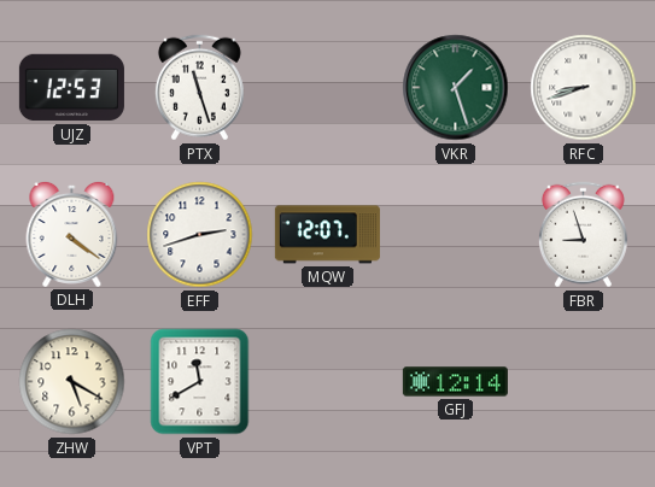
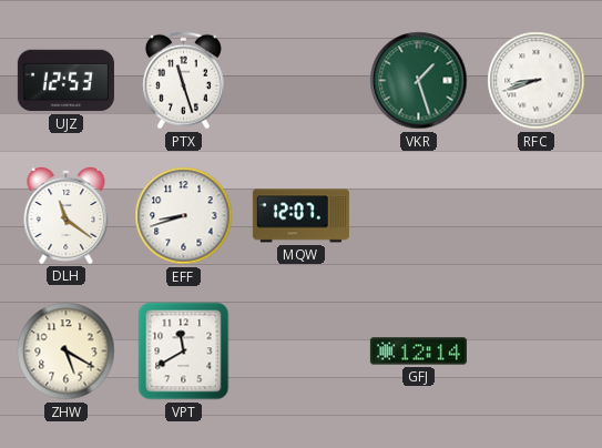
DLH: 4:21 -> 11:21 (67, 215)
EFF: 2:42 -> 8:42 (184, 216)
FBR: 8:57 -> none (583, 235)
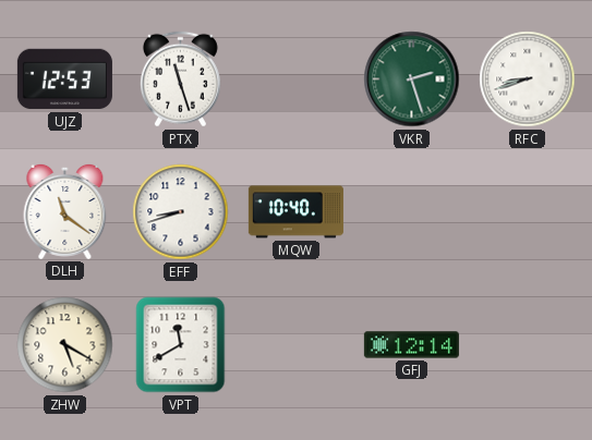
VKR: 1:27 -> 2:27 (412, 80)
MQW: 12:07 -> 10:40 (295, 212)
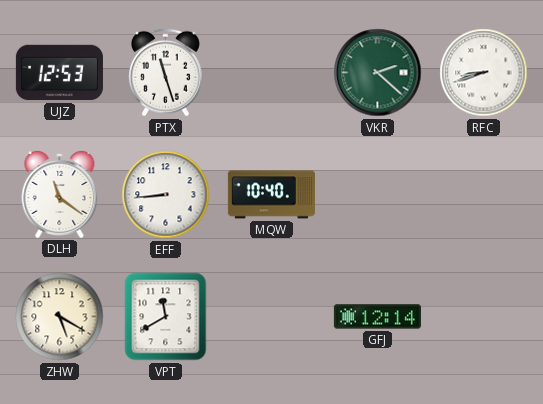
VKR: 2:27 -> 2:22 (378, 73)
EFF: 8:42 -> 8:44 (166, 195)
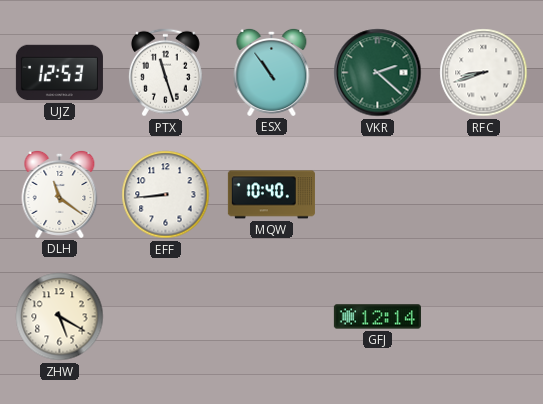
ESX: none -> 10:54 (272, 72)
VPT: 11:40 -> none (166, 317)
